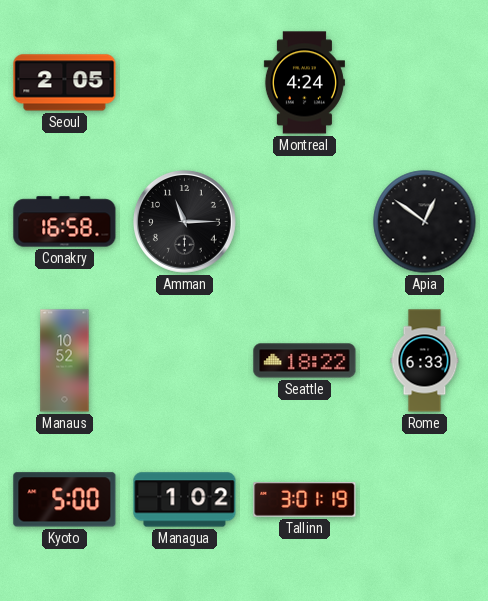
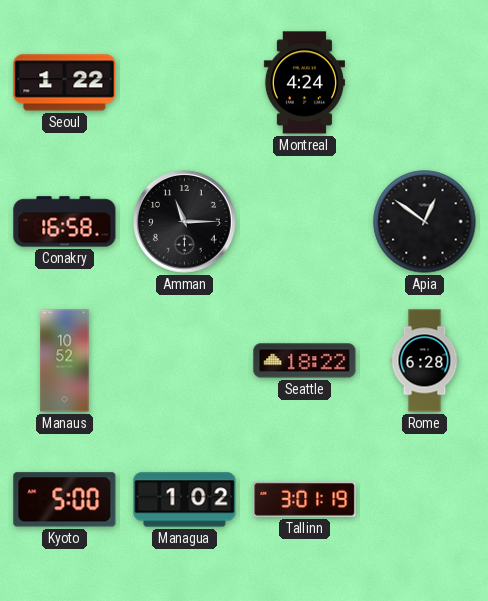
Seoul: 2:05 -> 1:22 (65, 83)
Rome: 6:33 -> 6:28 (425, 361)
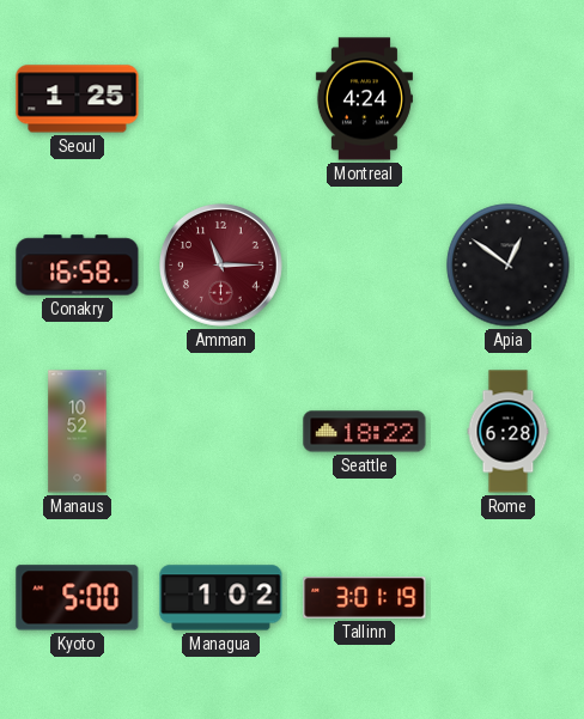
Seoul: 1:22 -> 1:25 (78, 99)
Amman dial: black -> burgundy (221, 266)
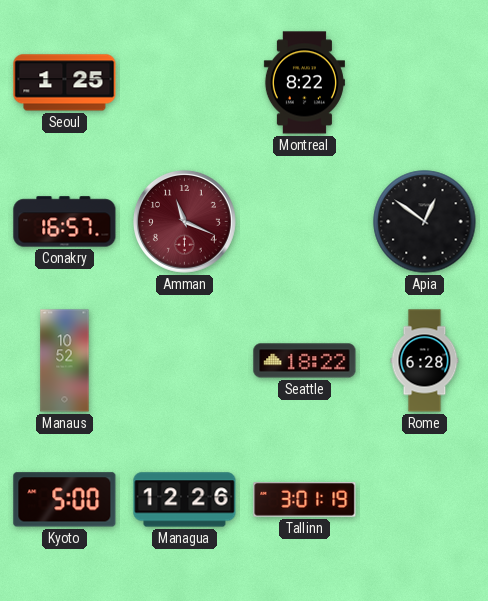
Montreal: 4:24 -> 8:22 (304, 83)
Conakry: 16:58 -> 16:57 (65, 222)
Amman: 11:15 -> 11:19 (185, 222)
Managua: 1:02 -> 12:26 (185, 500)
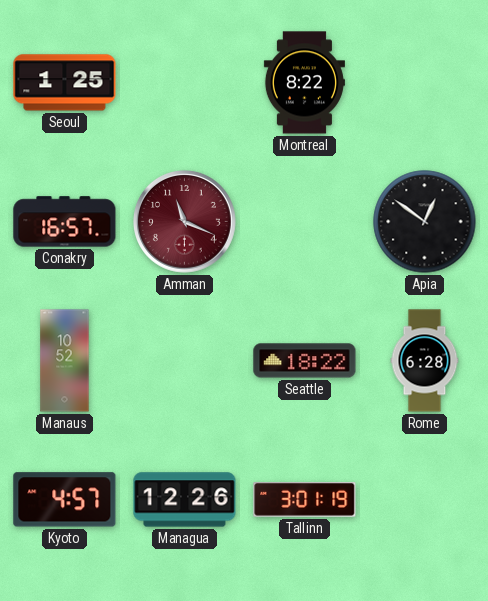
Kyoto: 5:00 -> 4:57 (65, 500)
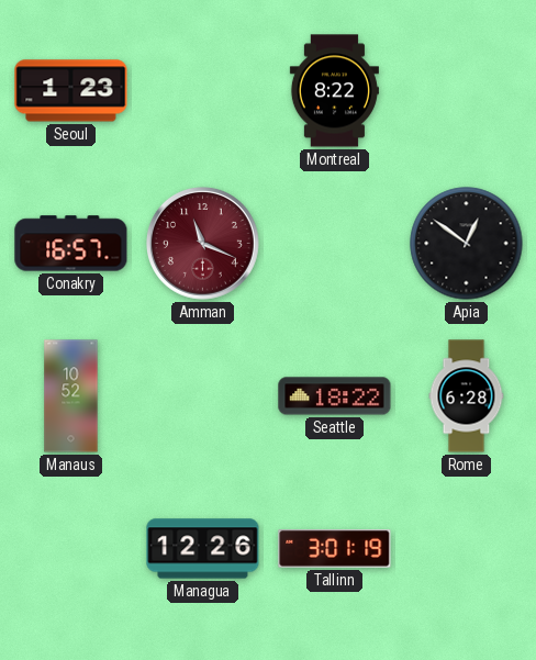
Seoul: 1:25 -> 1:23 (71, 91)
Kyoto: 4:57 -> none (65, 500)
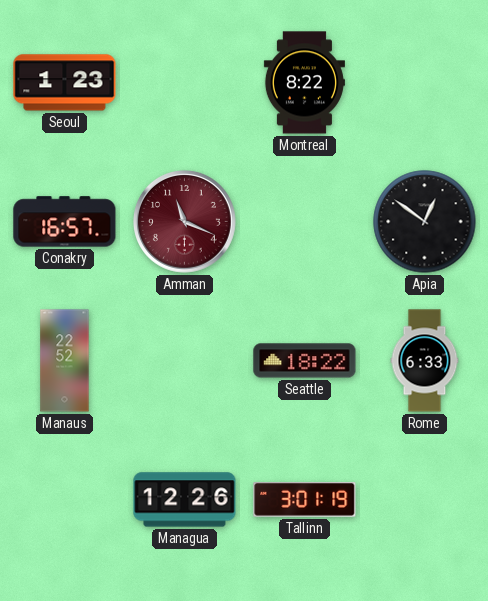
Manaus: 10:52 -> 22:52 (65, 361)
Rome: 6:28 -> 6:33 (425, 361)
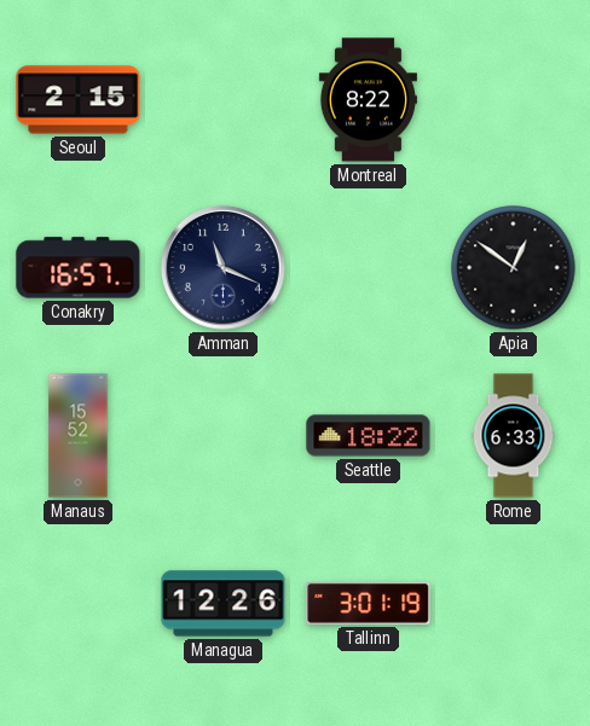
Seoul: 1:23 -> 2:15 (79, 100)
Amman dial: burgundy -> navy (224, 268)
Manaus: 22:52 -> 15:52 (79, 436)
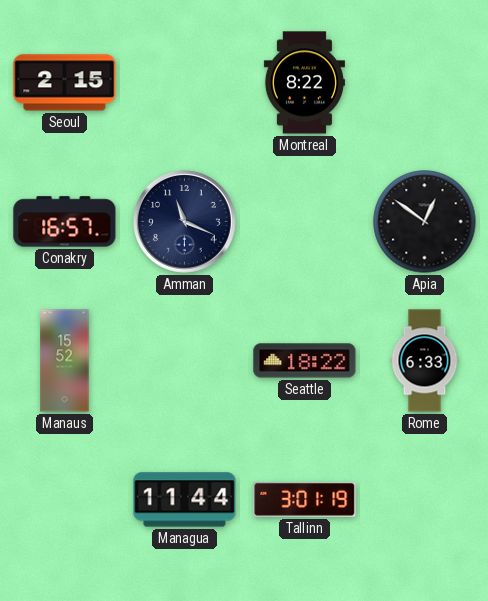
Managua: 12:26 -> 11:44 (185, 500)
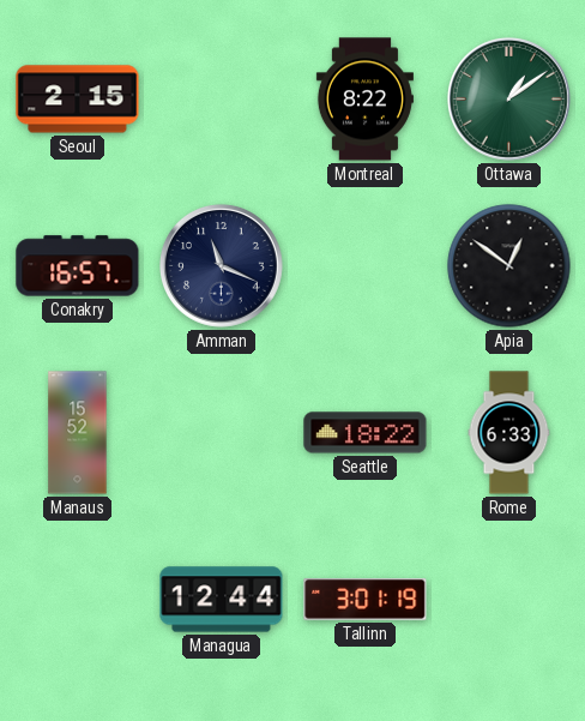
Ottawa: none -> 1:09 (509, 100)
Managua: 11:44 -> 12:44 (222, 600)
